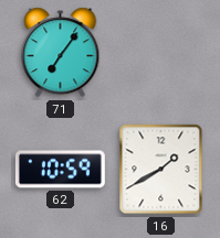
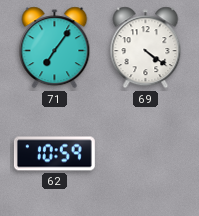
69: none -> 4:21 (146, 48)
16: 1:40 -> none (161, 170)
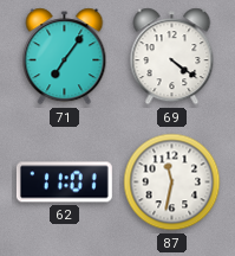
62: 10:59 -> 11:01 (64, 183)
87: none -> 11:32 (172, 183)
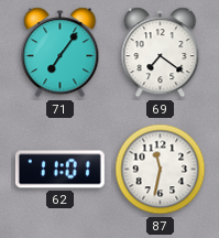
69: 4:21 -> 7:21 (161, 53)
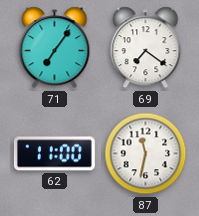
62: 11:01 -> 11:00 (54, 154)
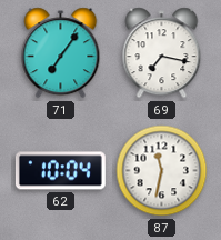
69: 7:21 -> 7:17 (162, 53)
62: 11:00 -> 10:04 (60, 171)
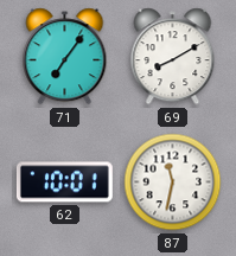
69: 7:17 -> 8:10 (173, 57)
62: 10:04 -> 10:01 (64, 183)
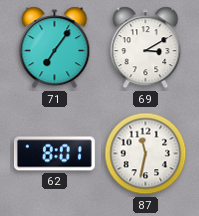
69: 8:10 -> 3:10 (146, 48)
62: 10:01 -> 8:01 (54, 154)
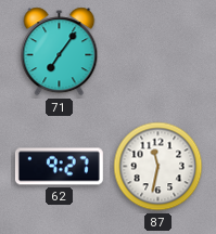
69: 3:10 -> none (146, 48)
62: 8:01 -> 9:27 (59, 167)
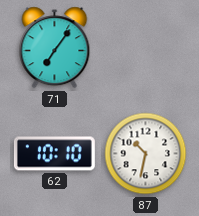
62: 9:27 -> 10:10 (54, 154)
87: 11:32 -> 10:32 (146, 154)
